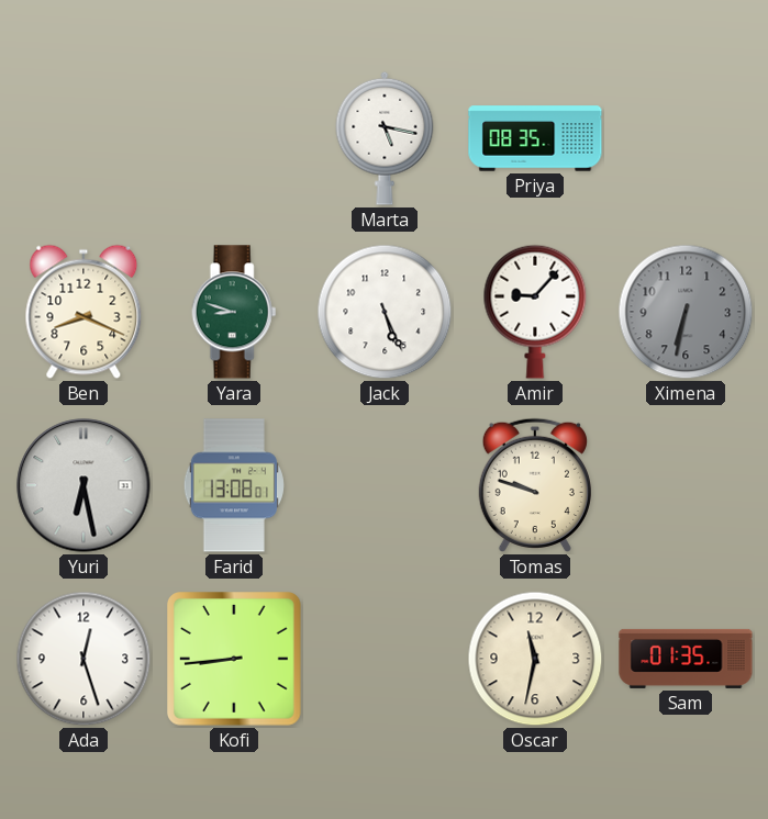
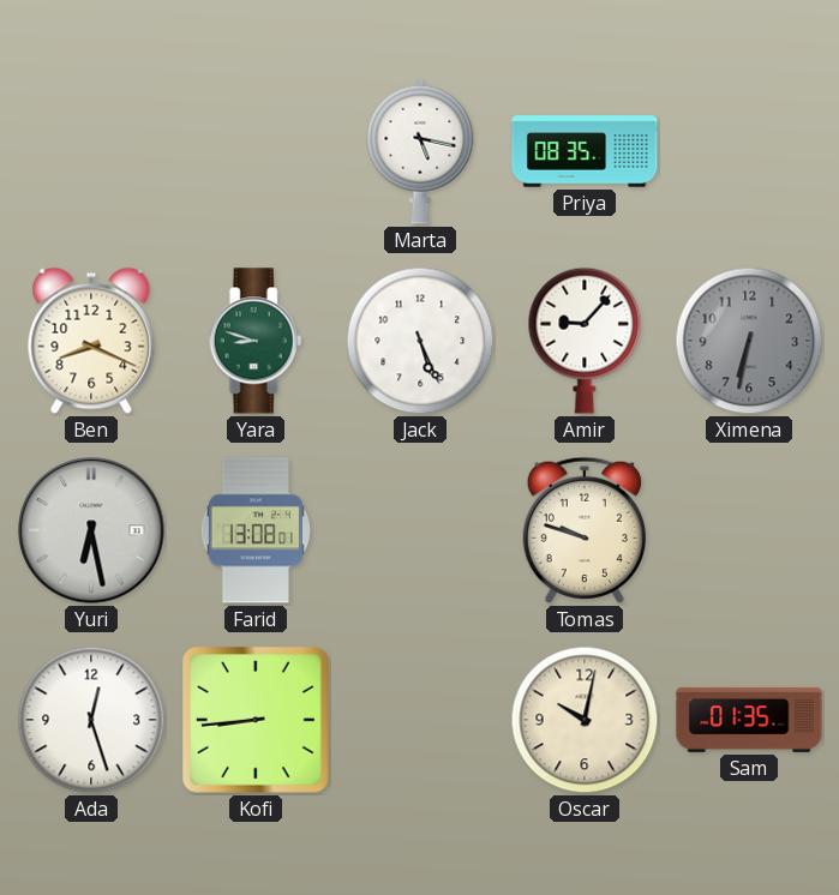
Oscar: 11:32 -> 10:02 (585, 720)
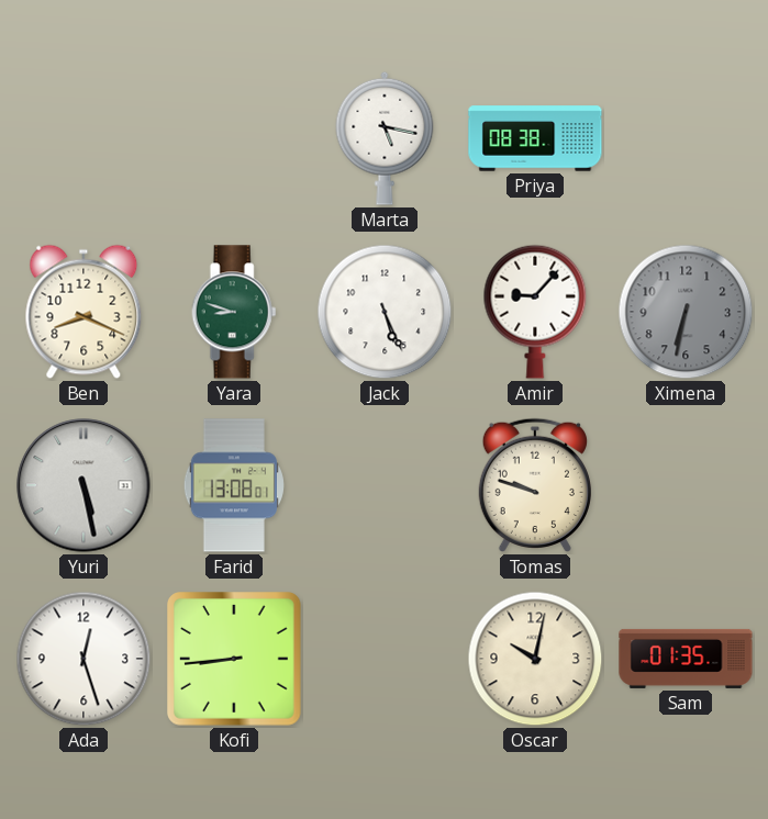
Priya: 08:35 -> 08:38 (535, 138)
Yuri: 6:28 -> 5:28 (84, 485)
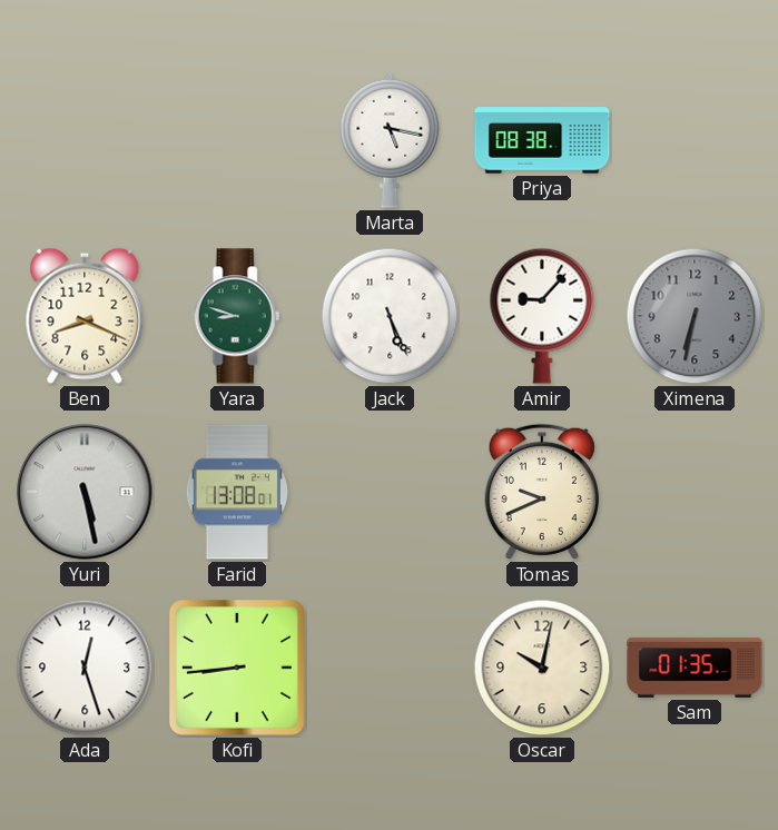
Tomas: 9:48 -> 9:41 (542, 492)
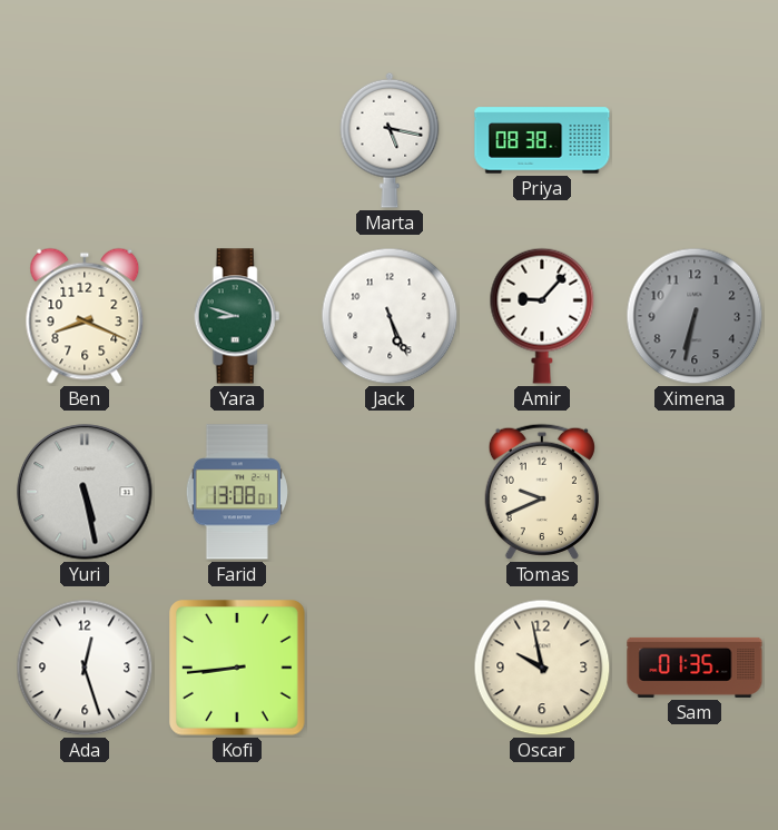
Oscar: 10:02 -> 9:58 (542, 668)
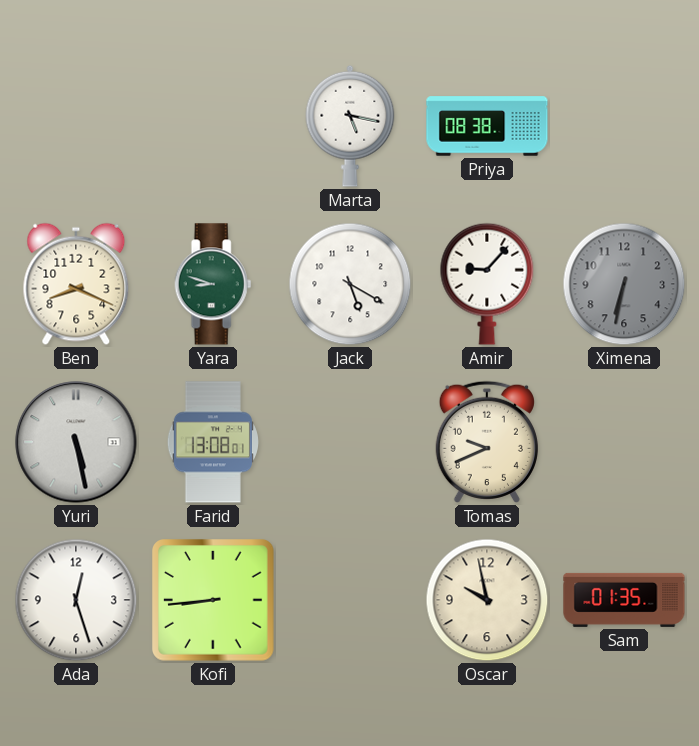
Jack: 5:26 -> 5:20 (350, 284)
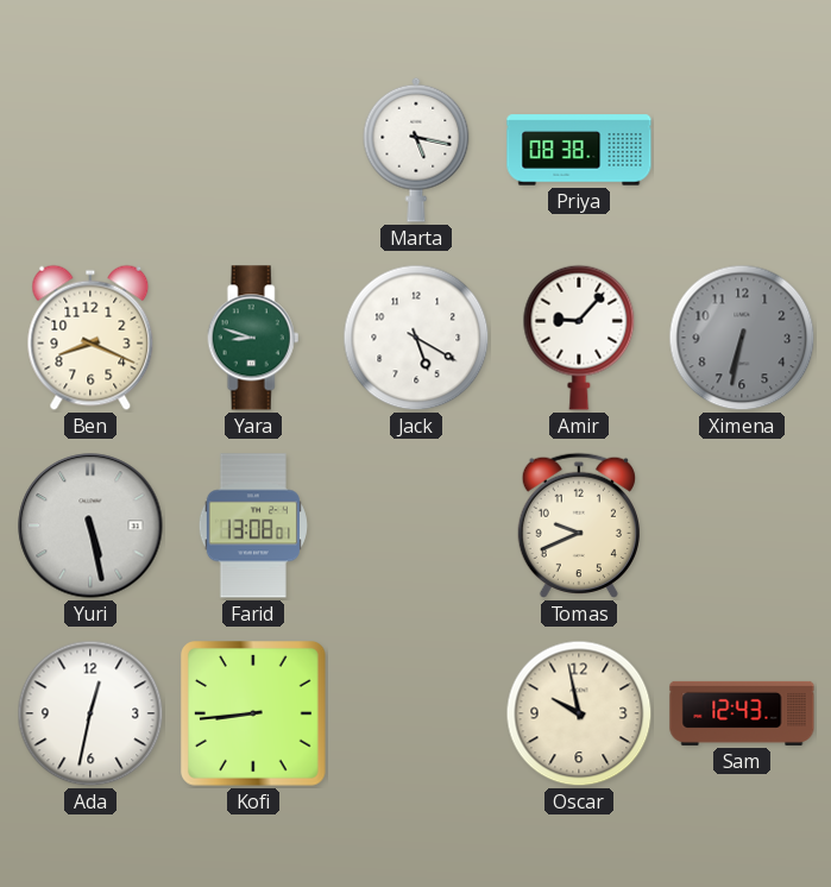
Ada: 12:27 -> 12:32 (90, 713)
Sam: 01:35 -> 12:43 (742, 713)
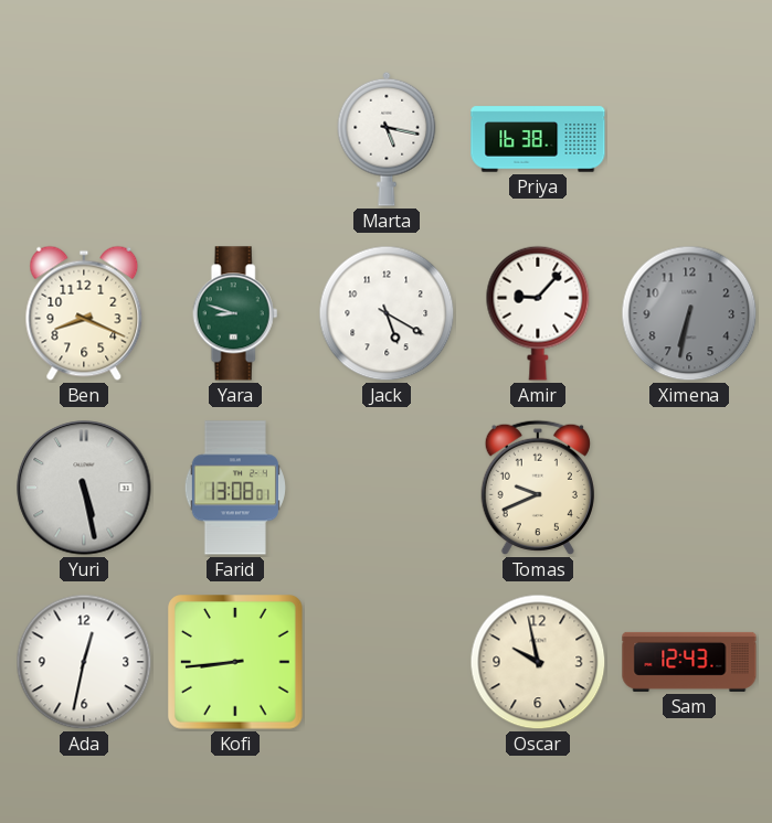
Priya: 08:38 -> 16:38 (538, 139)
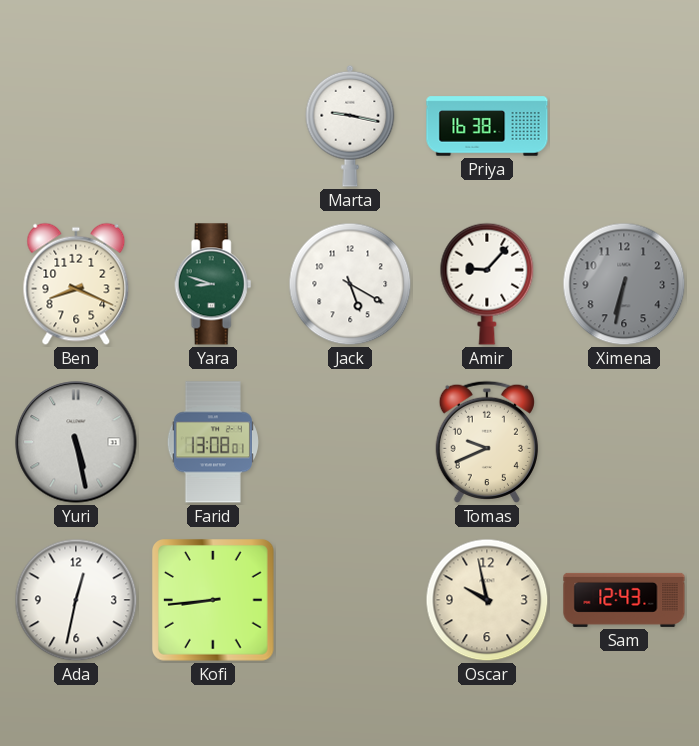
Marta: 5:17 -> 9:17 (350, 126)
